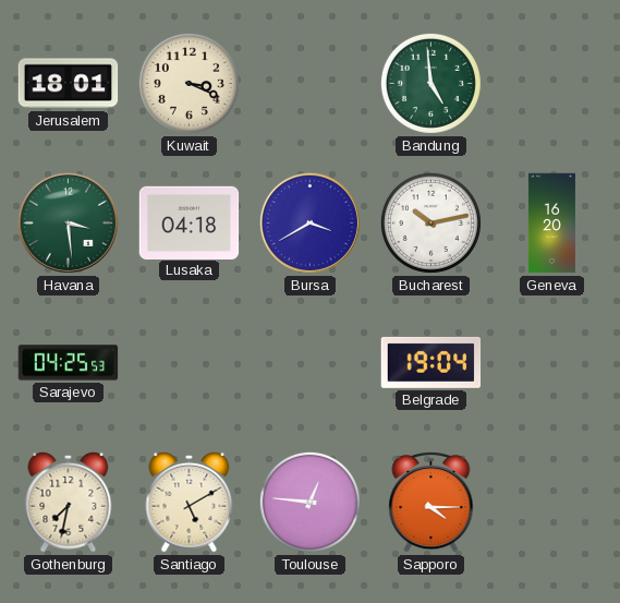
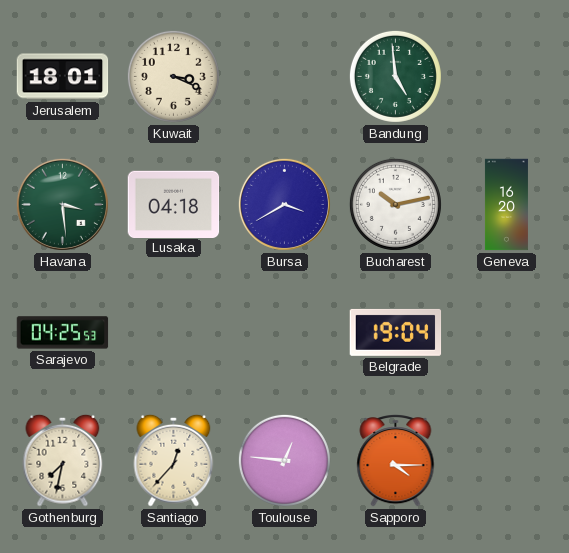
Santiago: 5:10 -> 12:37 (174, 460)
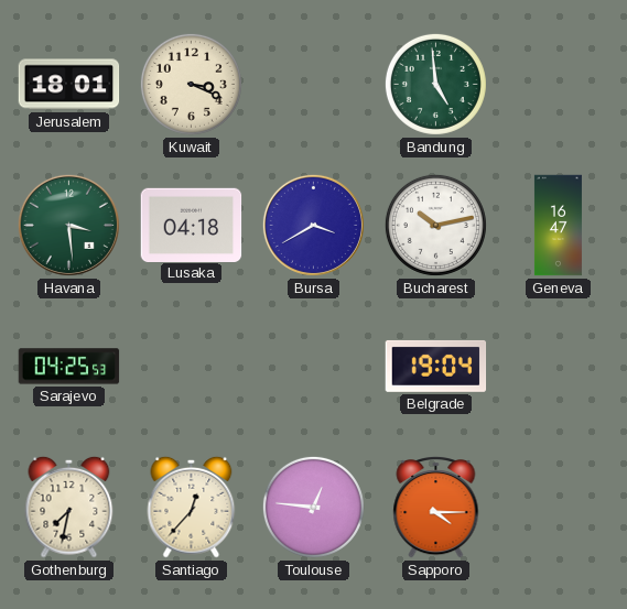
Geneva: 16:20 -> 16:47 (558, 226)
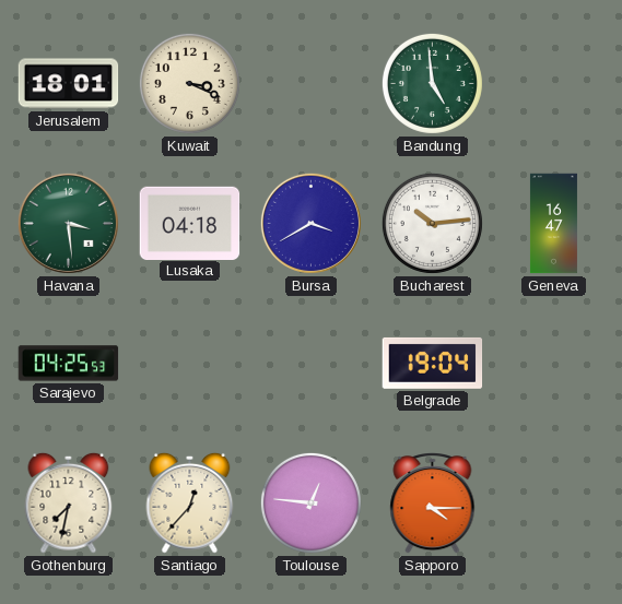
Bucharest: 10:13 -> 10:14 (432, 223)
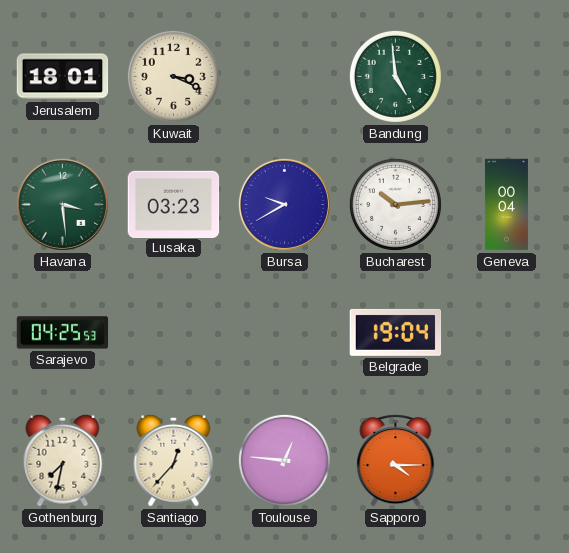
Lusaka: 04:18 -> 03:23 (174, 204)
Bursa: 3:40 -> 9:40 (284, 204)
Geneva: 16:47 -> 00:04 (506, 205)
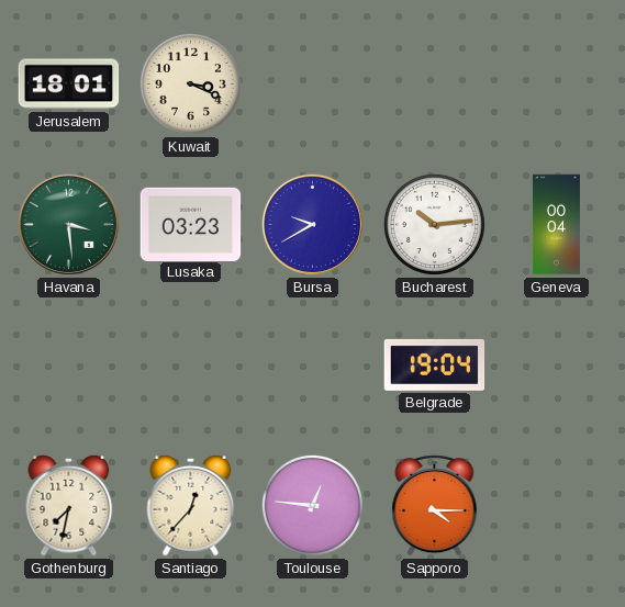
Bandung: 4:59 -> none (395, 76)
Sarajevo: 04:25 -> none (63, 333)
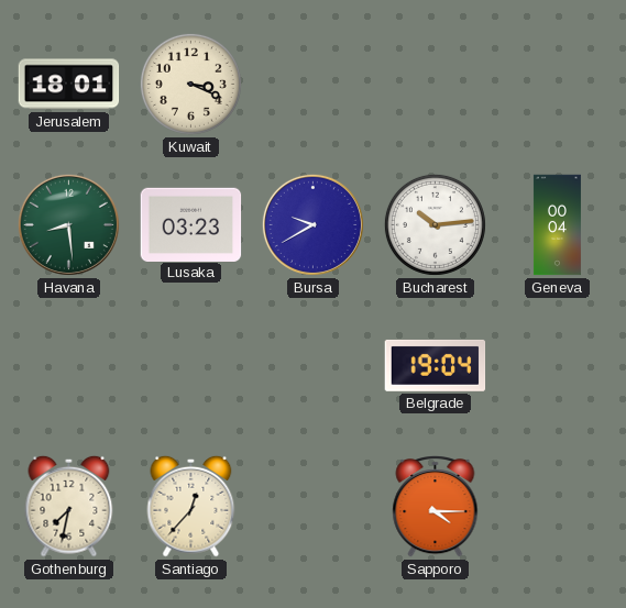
Havana: 3:29 -> 8:29 (68, 224)
Toulouse: 12:46 -> none (312, 505)
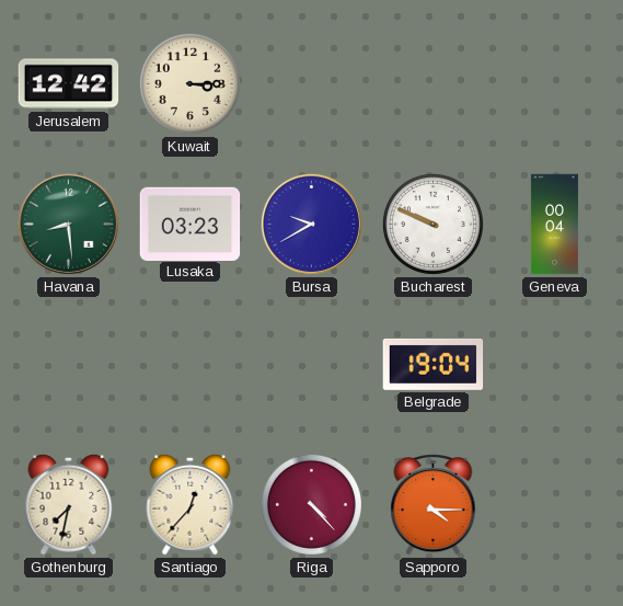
Jerusalem: 18:01 -> 12:42 (69, 84)
Kuwait: 3:19 -> 3:15 (189, 83)
Bucharest: 10:14 -> 9:49 (432, 224)
Riga: none -> 4:23 (311, 504)
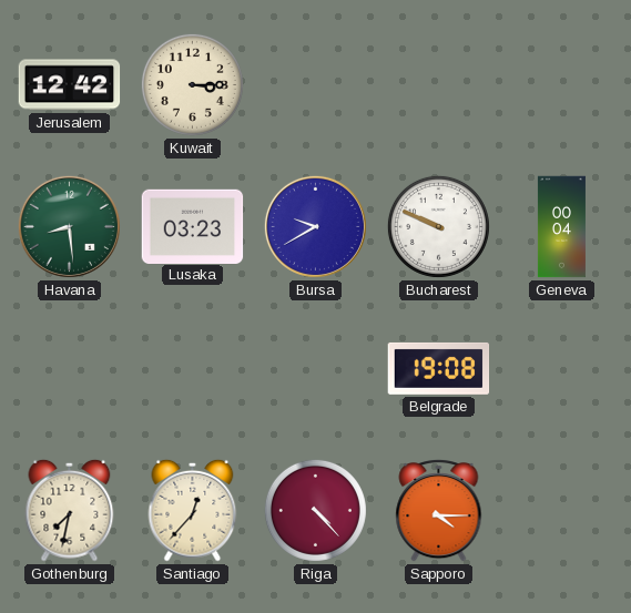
Belgrade: 19:04 -> 19:08 (439, 368)
